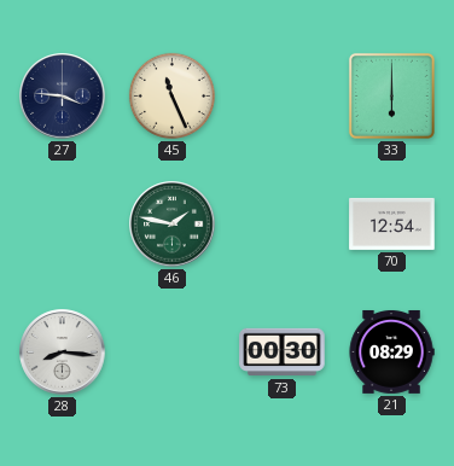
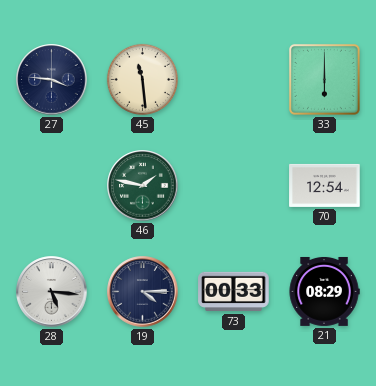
45: 11:26 -> 11:29 (142, 79)
28: 8:16 -> 5:16 (52, 292)
19: none -> 4:15 (143, 292)
73: 00:30 -> 00:33 (234, 292)
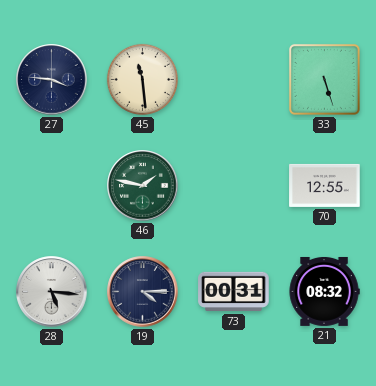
33: 6:00 -> 5:27 (324, 79)
70: 12:54 -> 12:55 (325, 185)
73: 00:33 -> 00:31 (234, 292)
21: 08:29 -> 08:32 (324, 291)
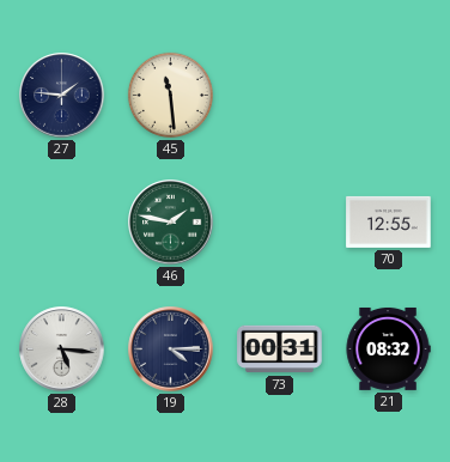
27: 3:46 -> 1:46 (62, 96)
33: 5:27 -> none (324, 79)
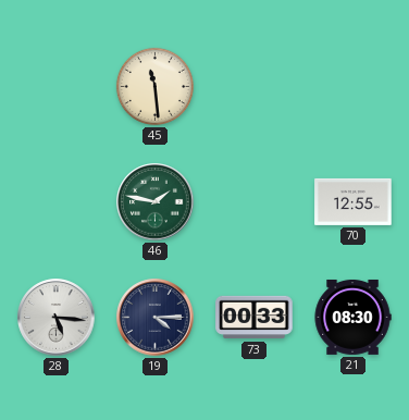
27: 1:46 -> none (62, 96)
73: 00:31 -> 00:33 (255, 318)
21: 08:32 -> 08:30 (352, 317)
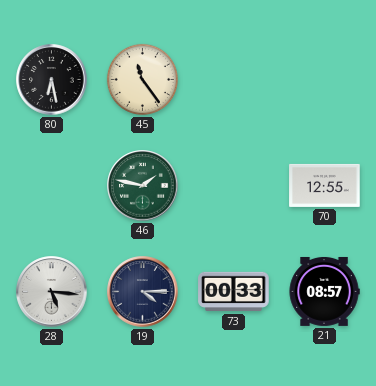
80: none -> 6:28 (52, 80)
45: 11:29 -> 11:24 (142, 79)
21: 08:30 -> 08:57 (324, 291)
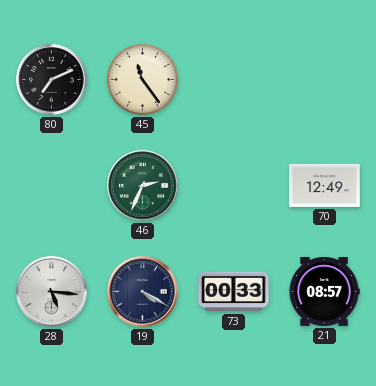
80: 6:28 -> 7:11 (52, 80)
46: 1:47 -> 2:34 (143, 186)
70: 12:55 -> 12:49 (325, 185)
19: 4:15 -> 4:20 (143, 292)
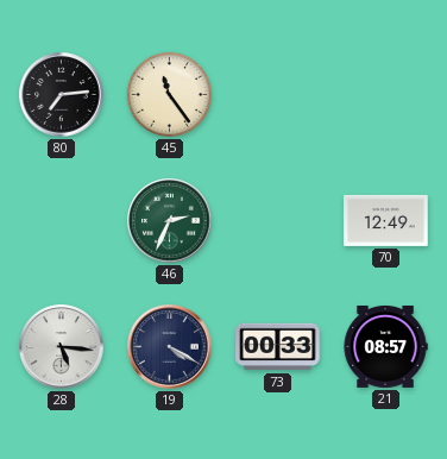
80: 7:11 -> 7:14 (62, 95)
